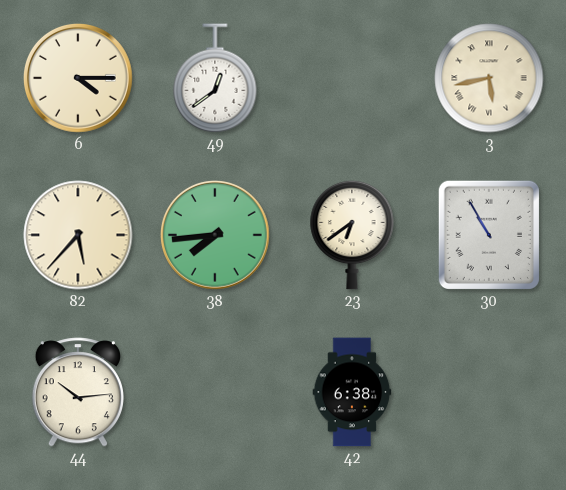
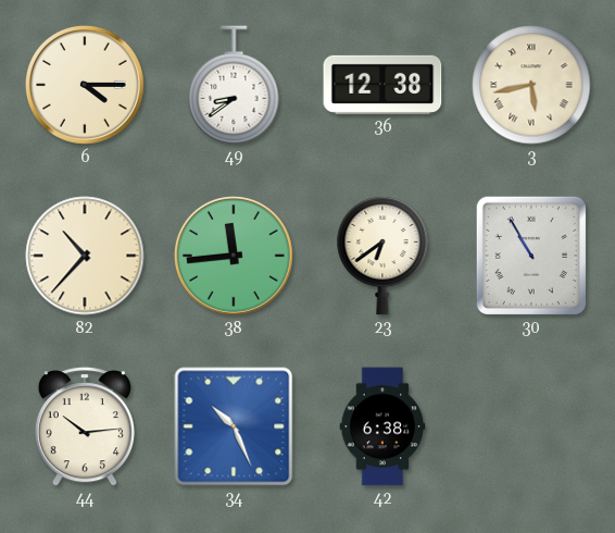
49: 12:39 -> 8:39 (234, 85)
36: none -> 12:38 (382, 85)
82: 5:37 -> 10:37 (85, 256)
38: 7:44 -> 11:44 (235, 257)
34: none -> 10:26 (234, 426)
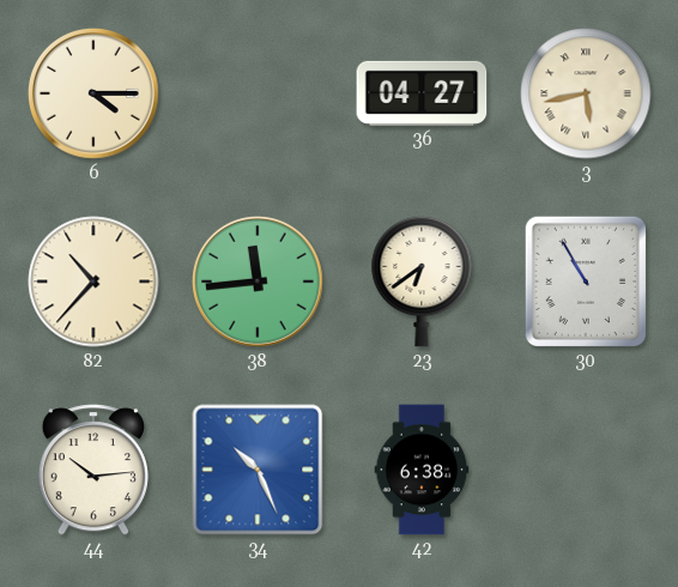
49: 8:39 -> none (234, 85)
36: 12:38 -> 04:27 (422, 93)
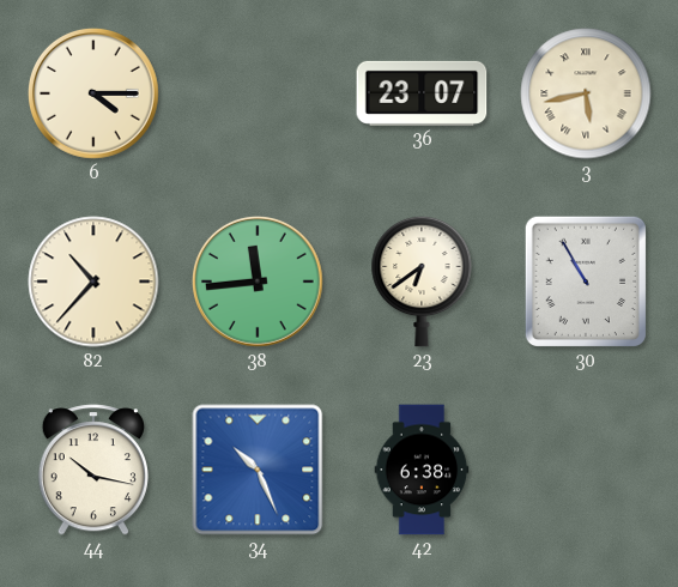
36: 04:27 -> 23:07 (422, 93)
44: 10:14 -> 10:17 (93, 470)
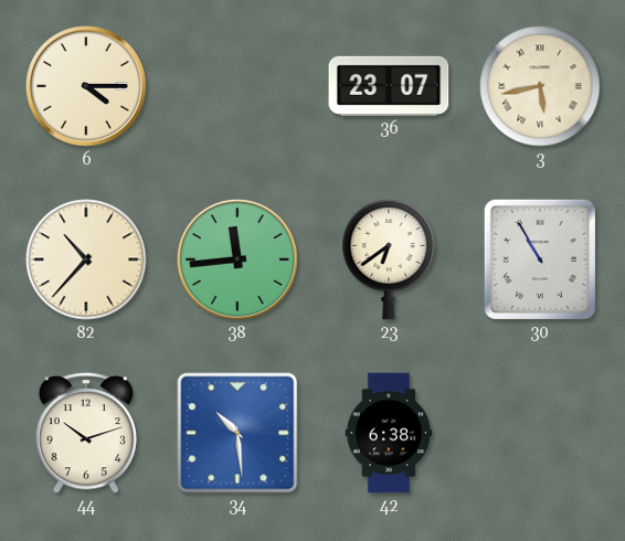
44: 10:17 -> 10:12 (86, 433)
34: 10:26 -> 10:29 (237, 433)
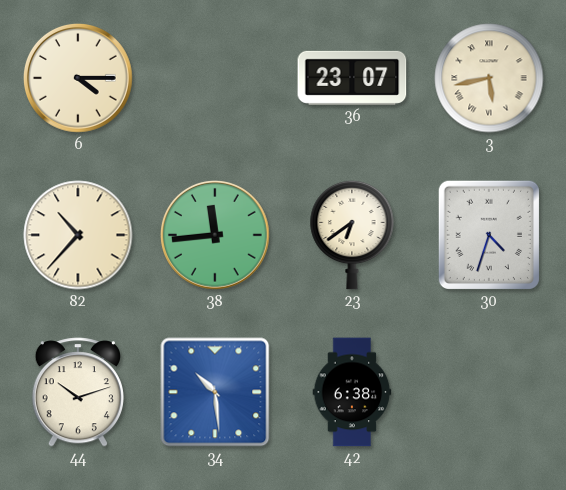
30: 10:55 -> 4:33 (489, 235)
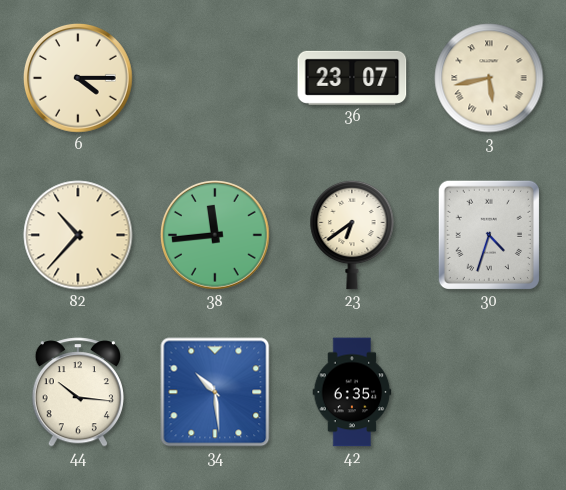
44: 10:12 -> 10:16 (78, 392)
42: 6:38 -> 6:35 (352, 392)
